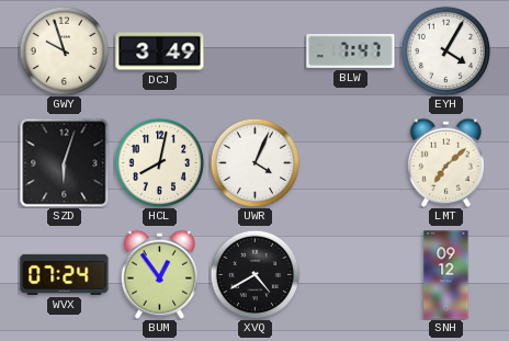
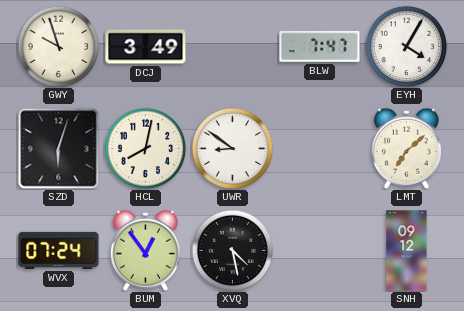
UWR: 4:04 -> 8:51 (232, 148)
XVQ: 4:40 -> 4:28 (232, 250)
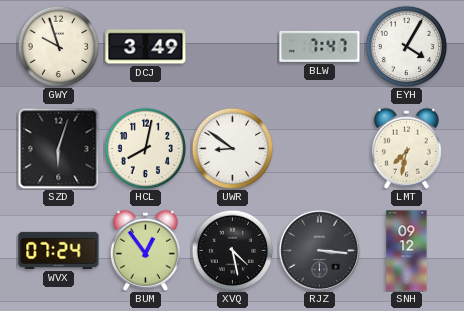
LMT: 7:08 -> 7:32 (406, 148)
RJZ: none -> 3:16 (319, 250)
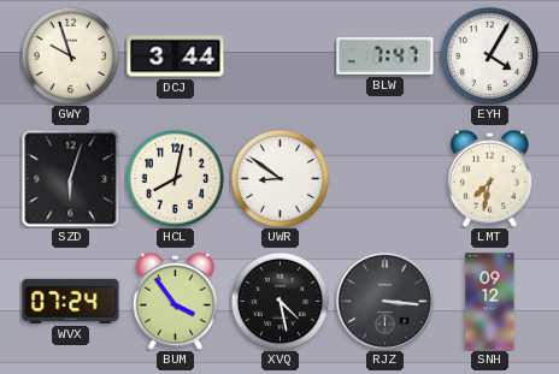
DCJ: 3:49 -> 3:44 (176, 57)
BUM: 12:54 -> 3:54 (175, 301)
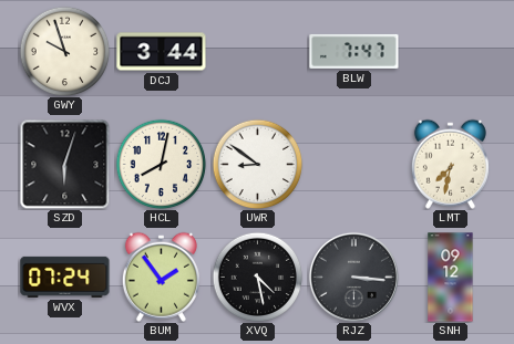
EYH: 4:05 -> none (489, 55)
BUM: 3:54 -> 1:54 (161, 277)
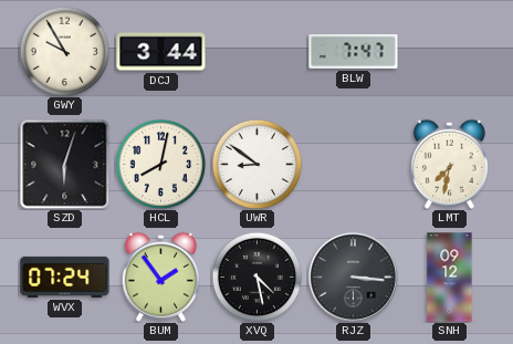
GWY: 9:57 -> 9:55 (64, 51)
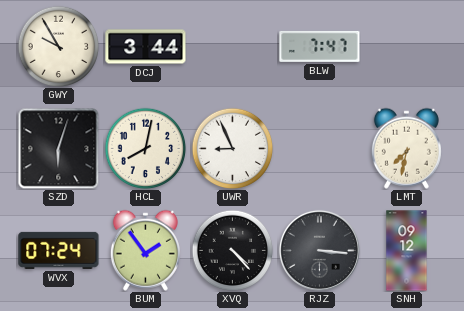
UWR: 8:51 -> 8:56 (232, 148)
XVQ: 4:28 -> 4:23 (232, 250)
